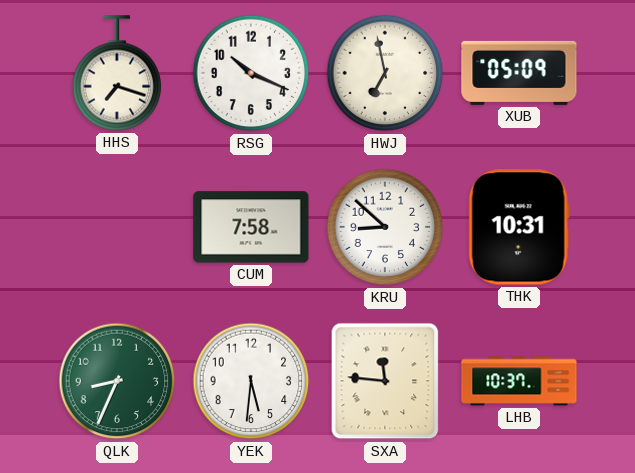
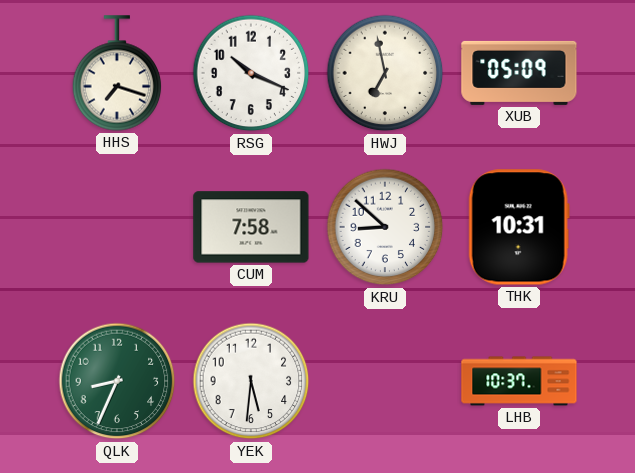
SXA: 11:46 -> none (385, 381)
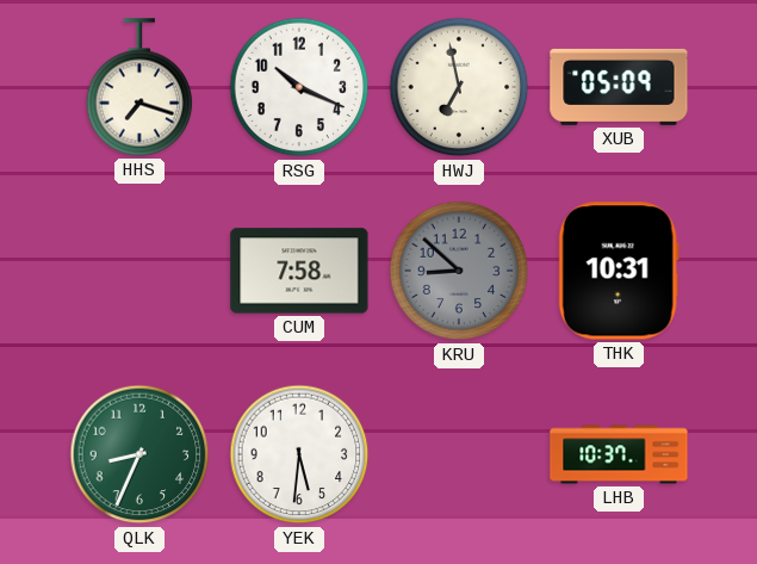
KRU dial: white -> grey (459, 271)
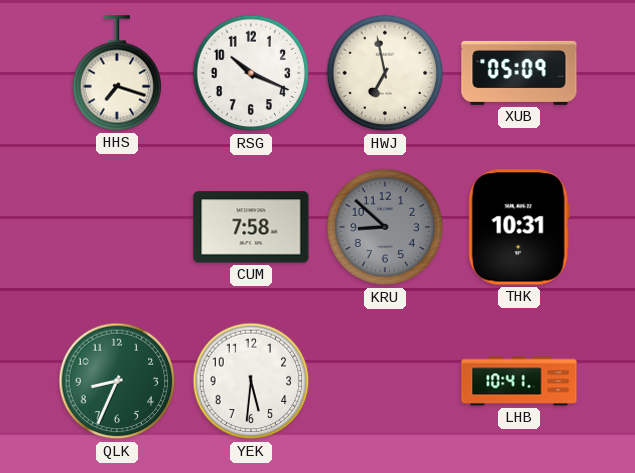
LHB: 10:37 -> 10:41 (519, 381)
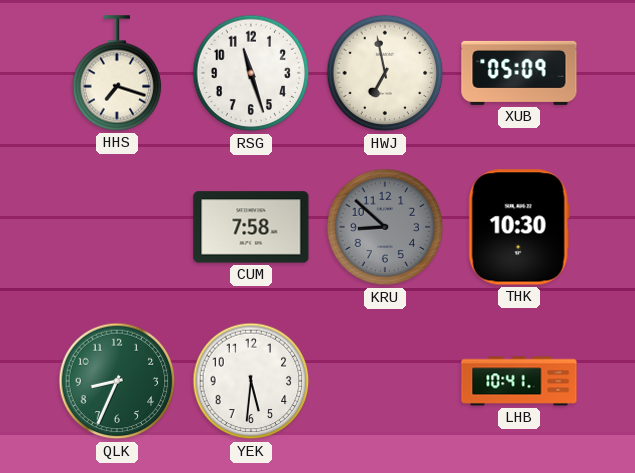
RSG: 10:19 -> 11:27 (251, 73)
THK: 10:31 -> 10:30 (519, 227)
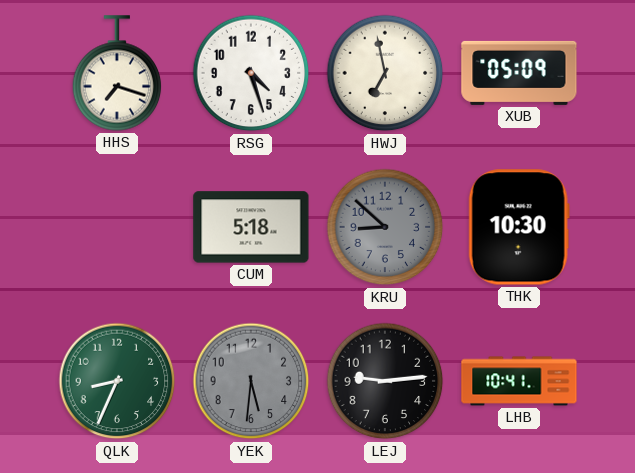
RSG: 11:27 -> 4:27 (251, 73)
CUM: 7:58 -> 5:18 (251, 227)
YEK dial: white -> grey (251, 381)
LEJ: none -> 9:14 (385, 381)
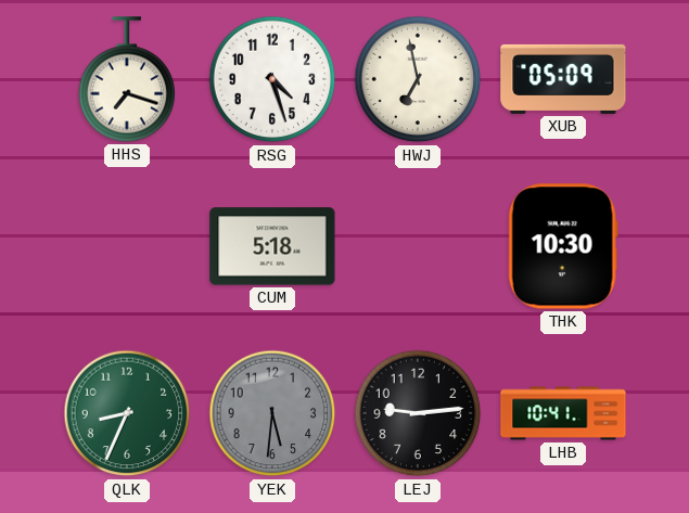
KRU: 8:52 -> none (385, 227)
